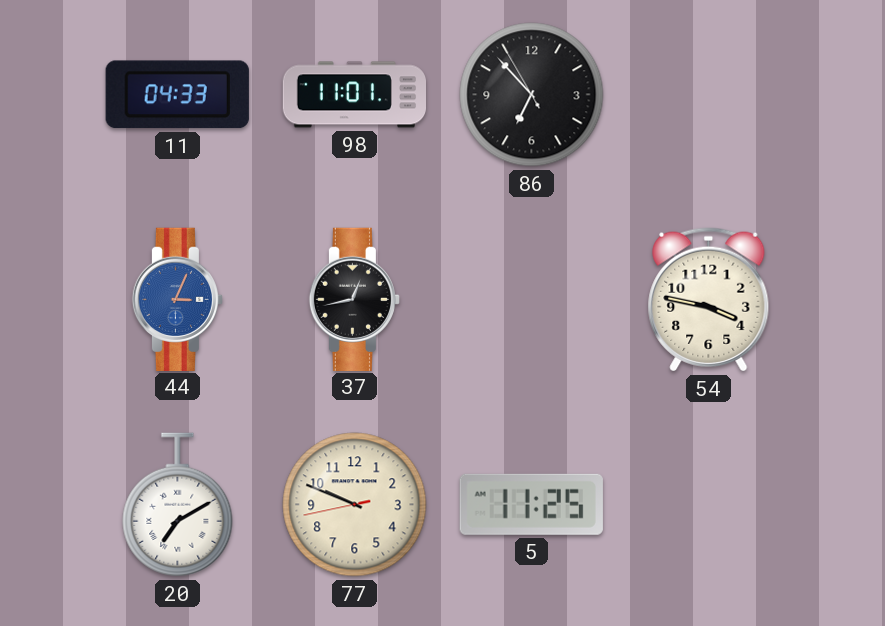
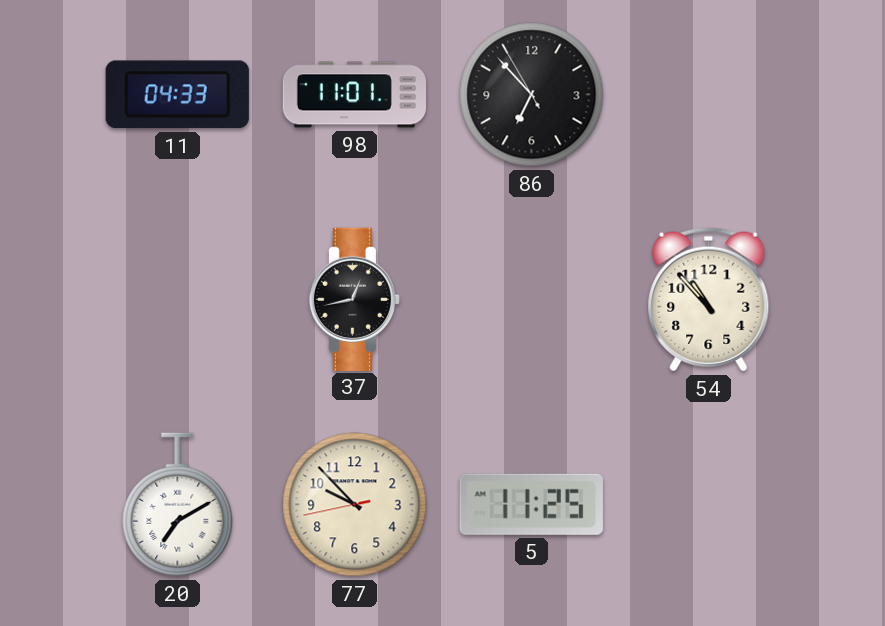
44: 3:04 -> none (177, 299)
54: 3:47 -> 10:53 (709, 300)
77: 9:48 -> 9:52 (355, 505)
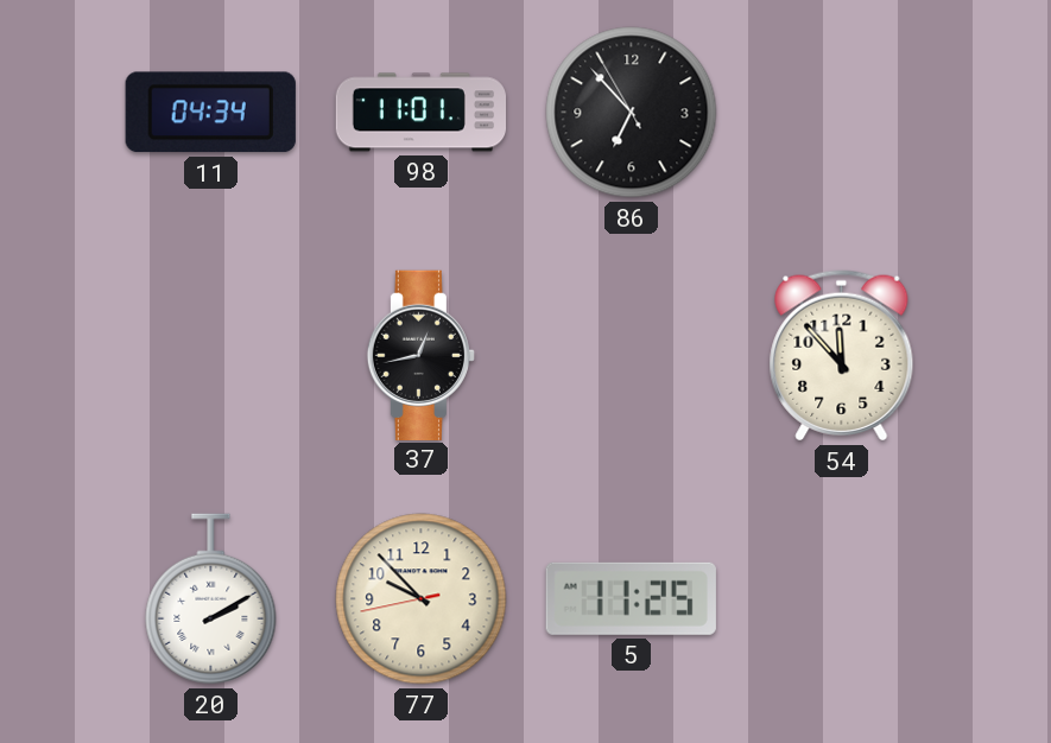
11: 04:33 -> 04:34 (210, 113)
54: 10:53 -> 11:53 (842, 356)
20: 7:10 -> 2:10 (211, 599)
